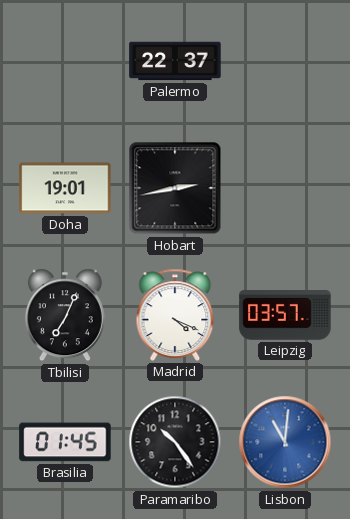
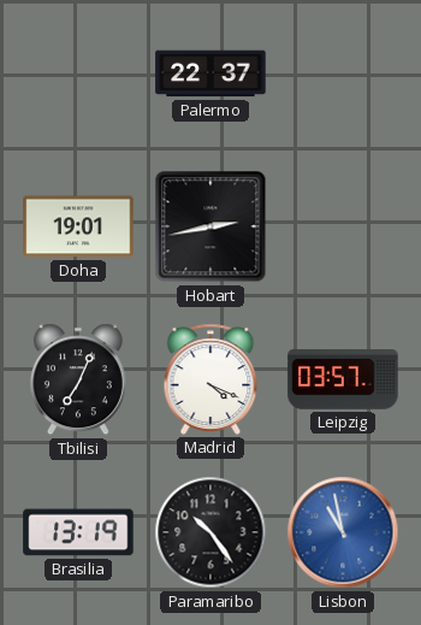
Brasilia: 01:45 -> 13:19 (78, 532)
Lisbon: 11:01 -> 10:58 (343, 532)
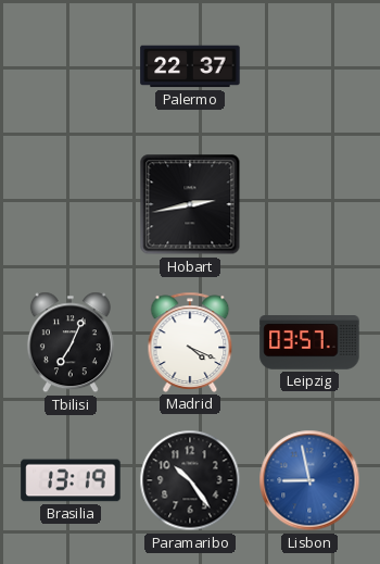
Doha: 19:01 -> none (78, 226)
Lisbon: 10:58 -> 8:58 (309, 480)
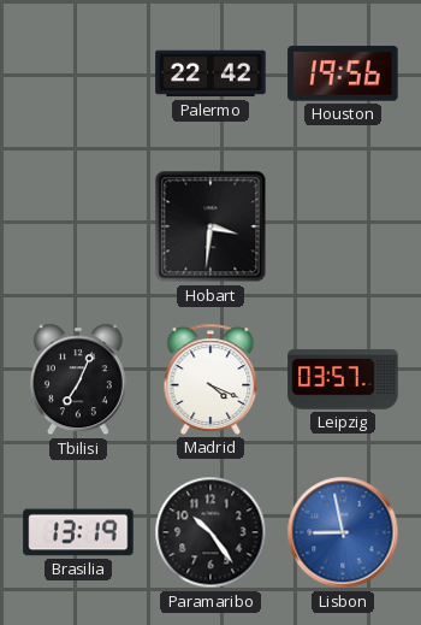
Palermo: 22:37 -> 22:42 (210, 73)
Houston: none -> 19:56 (343, 73)
Hobart: 2:43 -> 3:31 (210, 226)
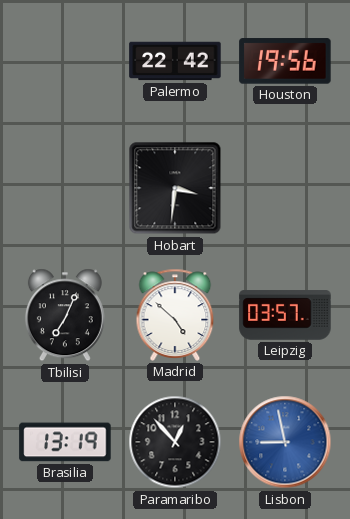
Madrid: 4:19 -> 4:52 (175, 315)
Paramaribo: 10:24 -> 12:53 (175, 442)
